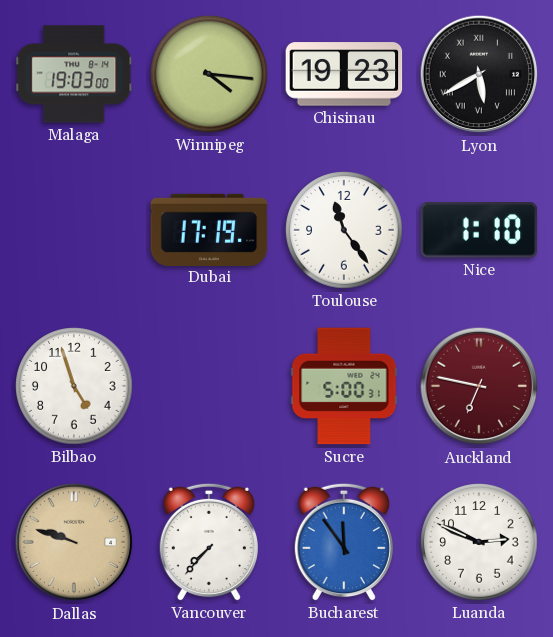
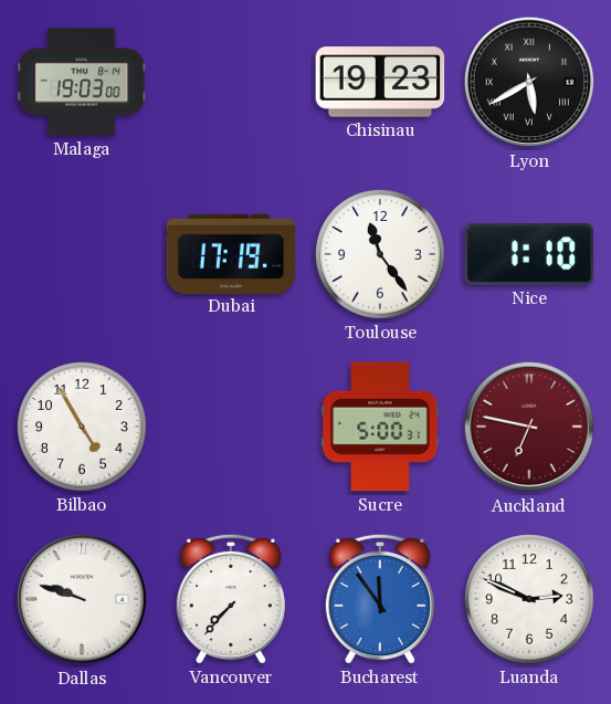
Winnipeg: 4:16 -> none (209, 74)
Bilbao: 4:57 -> 4:55 (82, 427)
Dallas dial: champagne -> white (82, 599)
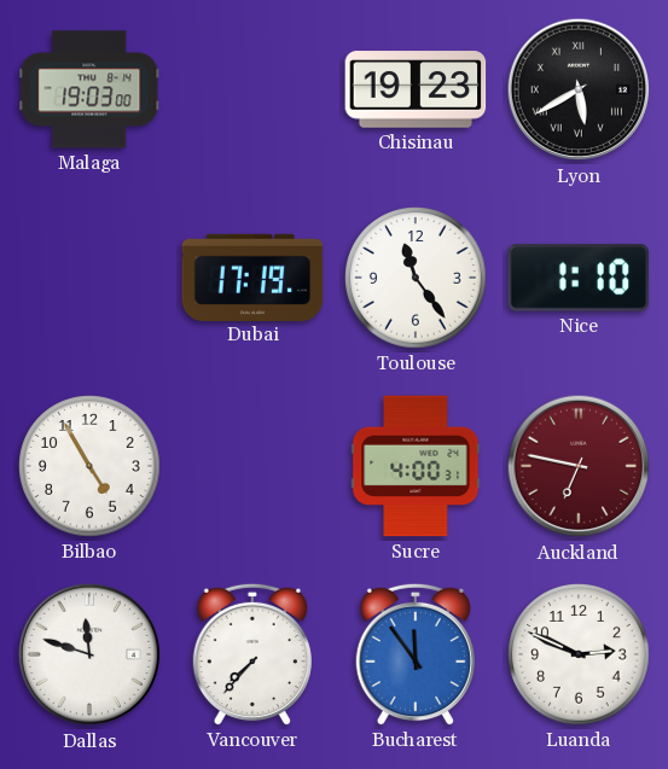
Sucre: 5:00 -> 4:00 (416, 466)
Dallas: 9:48 -> 11:48 (89, 654)
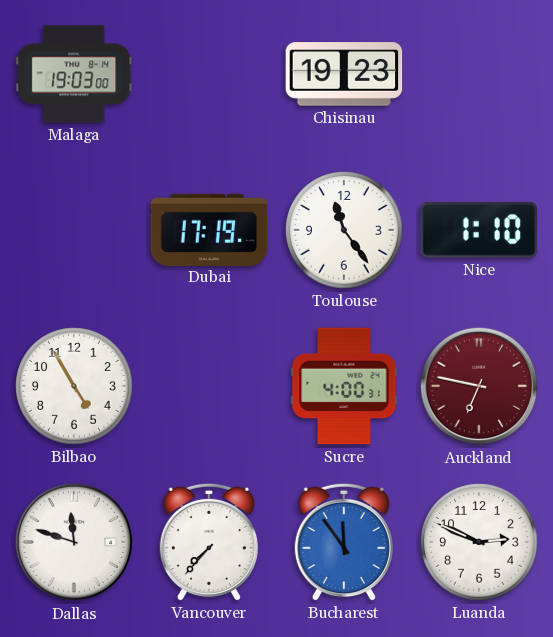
Lyon: 5:40 -> none (579, 89)
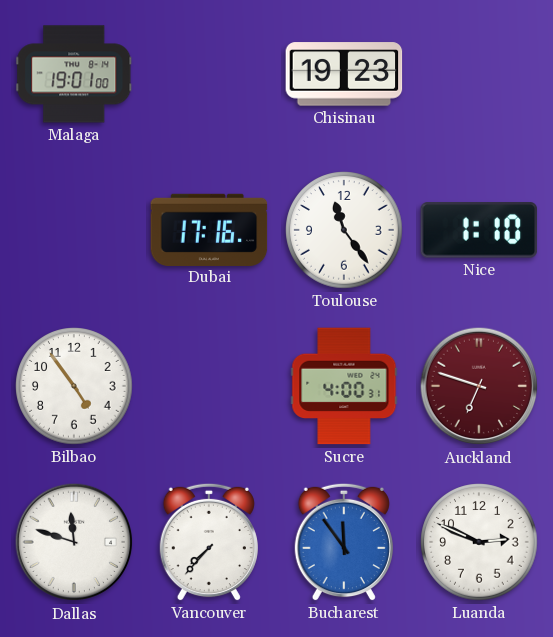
Malaga: 19:03 -> 19:01 (74, 74)
Dubai: 17:19 -> 17:16 (209, 229)
Bilbao: 4:55 -> 4:54 (74, 386)
Auckland: 6:47 -> 6:48 (479, 386)
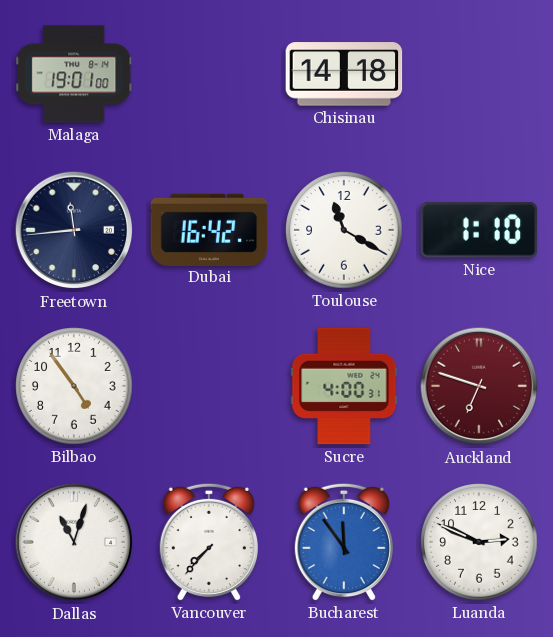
Chisinau: 19:23 -> 14:18 (344, 74)
Freetown: none -> 11:44 (74, 230)
Dubai: 17:16 -> 16:42 (209, 229)
Toulouse: 11:24 -> 11:20 (344, 230)
Dallas: 11:48 -> 11:03 (74, 542)
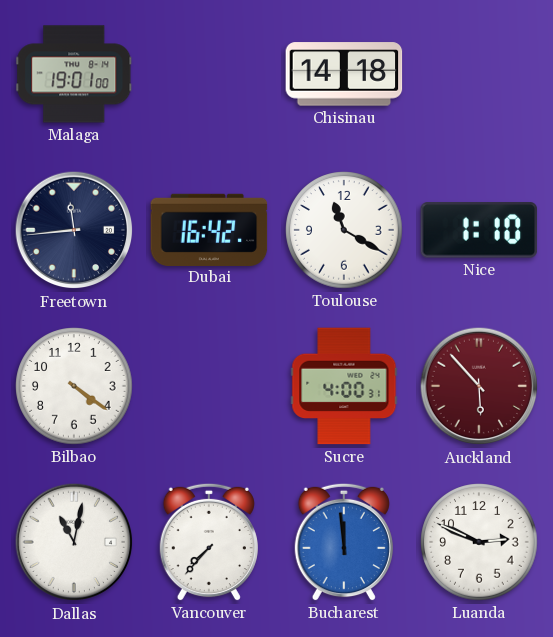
Bilbao: 4:54 -> 4:21 (74, 386)
Auckland: 6:48 -> 5:53 (479, 386)
Dallas: 11:03 -> 11:02 (74, 542)
Bucharest: 11:54 -> 11:59 (344, 542)
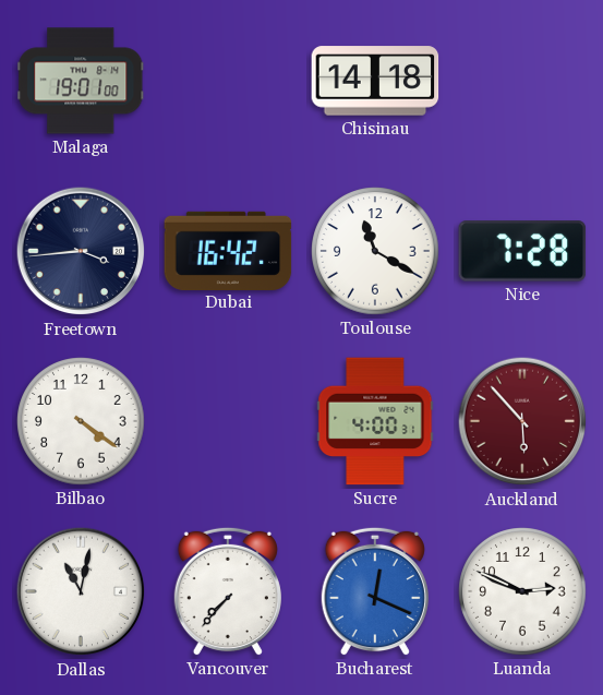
Freetown: 11:44 -> 3:44 (81, 251)
Nice: 1:10 -> 7:28 (522, 251)
Bucharest: 11:59 -> 12:19 (375, 591)
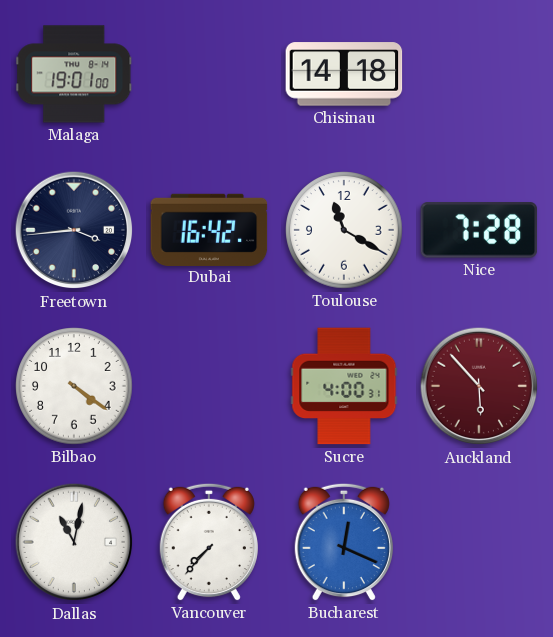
Luanda: 2:49 -> none (522, 591)
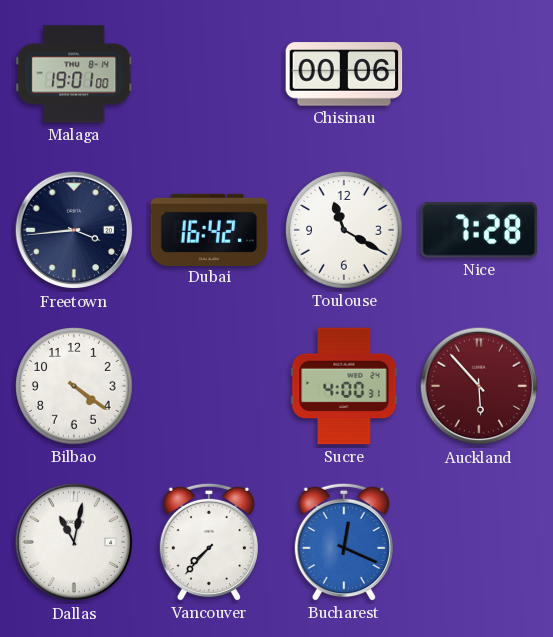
Chisinau: 14:18 -> 00:06 (344, 74)
